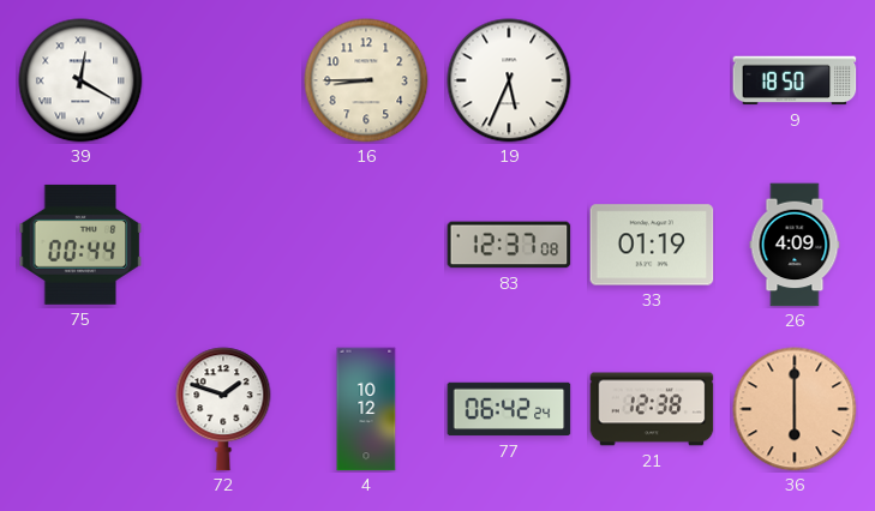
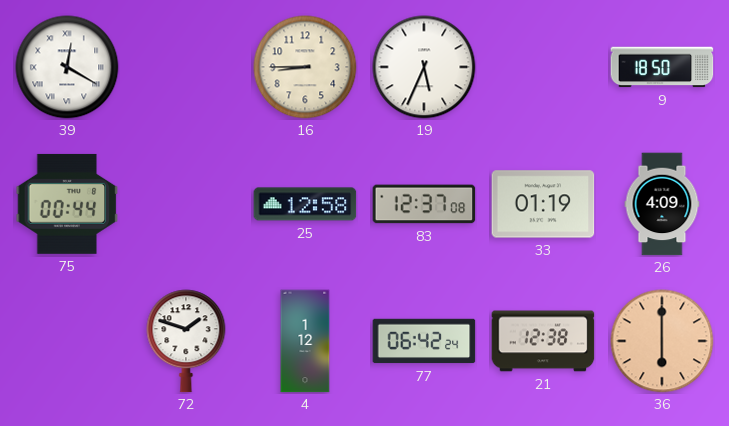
25: none -> 12:58 (305, 204)
4: 10:12 -> 1:12 (305, 341)
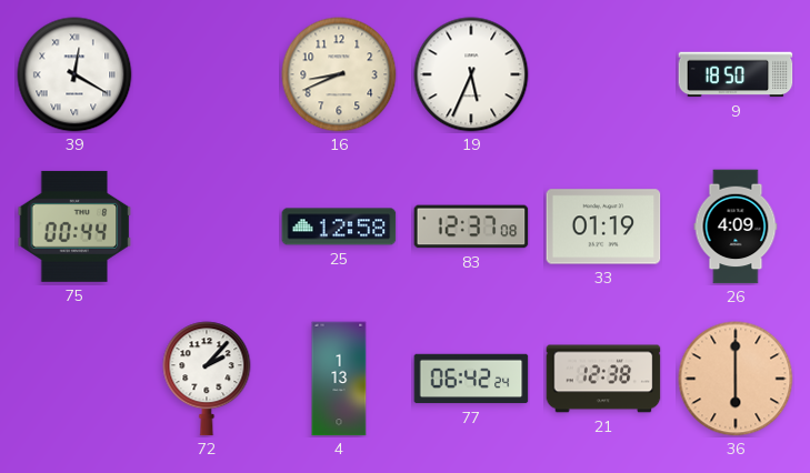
16: 8:45 -> 8:41 (339, 74)
72: 1:48 -> 2:07 (207, 379)
4: 1:12 -> 1:13 (339, 379)
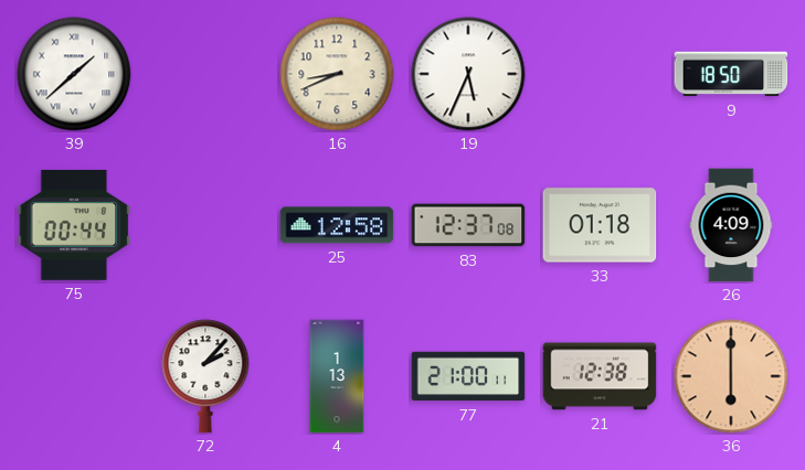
39: 12:20 -> 1:38 (74, 74)
33: 01:19 -> 01:18 (600, 225)
77: 06:42 -> 21:00 (468, 376)
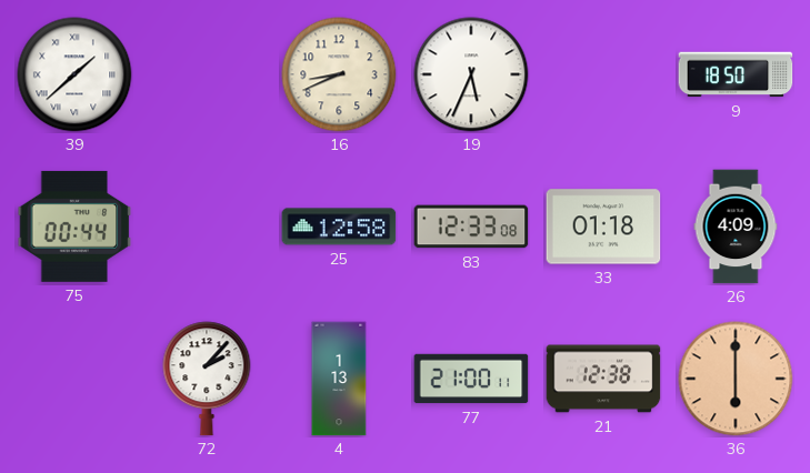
83: 12:37 -> 12:33 (471, 227)
